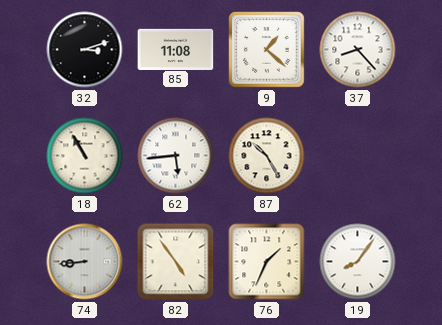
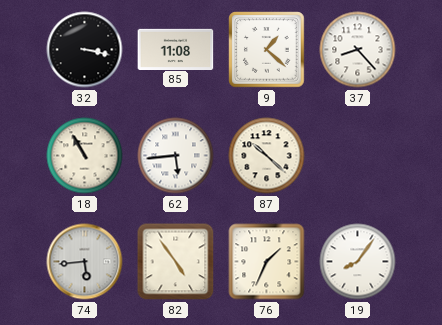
32: 3:12 -> 3:17 (85, 50)
87: 10:25 -> 10:22 (267, 156)
74: 8:44 -> 5:44 (85, 262)
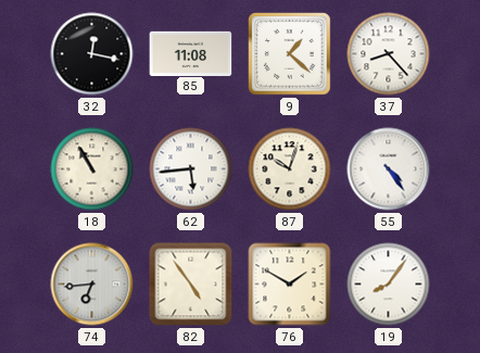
32: 3:17 -> 12:17 (92, 54)
87: 10:22 -> 10:03 (290, 169)
55: none -> 4:24 (389, 169)
74: 5:44 -> 6:44 (92, 285)
76: 1:34 -> 1:50 (290, 285)
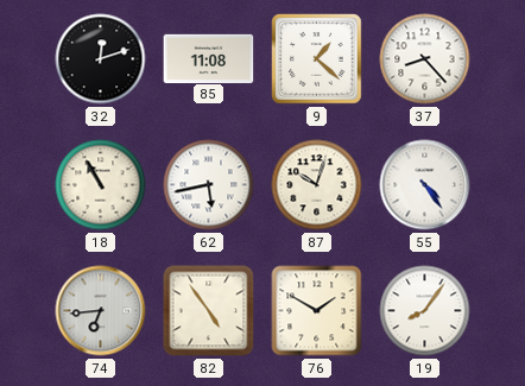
32: 12:17 -> 12:12 (101, 59)
62: 5:44 -> 5:43 (209, 185)
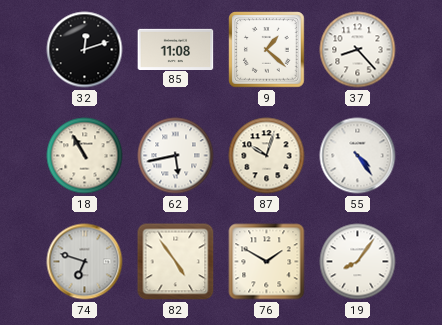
74: 6:44 -> 6:48 (85, 262)
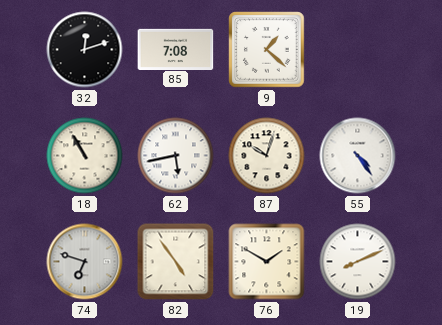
85: 11:08 -> 7:08 (176, 49)
37: 8:23 -> none (358, 50)
19: 8:06 -> 8:11 (358, 262)
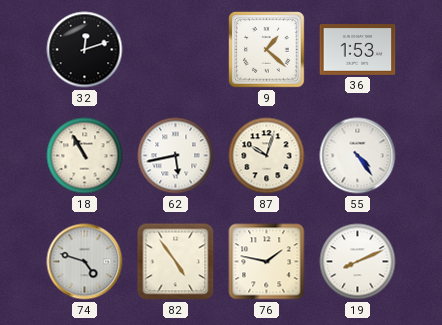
85: 7:08 -> none (176, 49)
36: none -> 1:53 (358, 50)
74: 6:48 -> 4:48 (85, 262)
76: 1:50 -> 1:47 (267, 262)
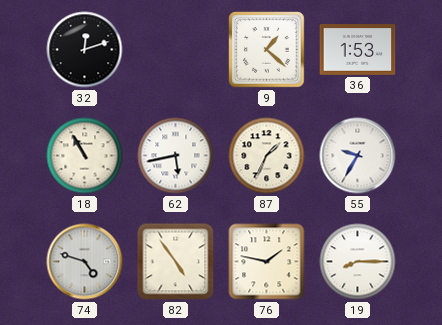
87: 10:03 -> 1:34 (267, 156)
55: 4:24 -> 9:35 (358, 156)
19: 8:11 -> 8:15 (358, 262)
